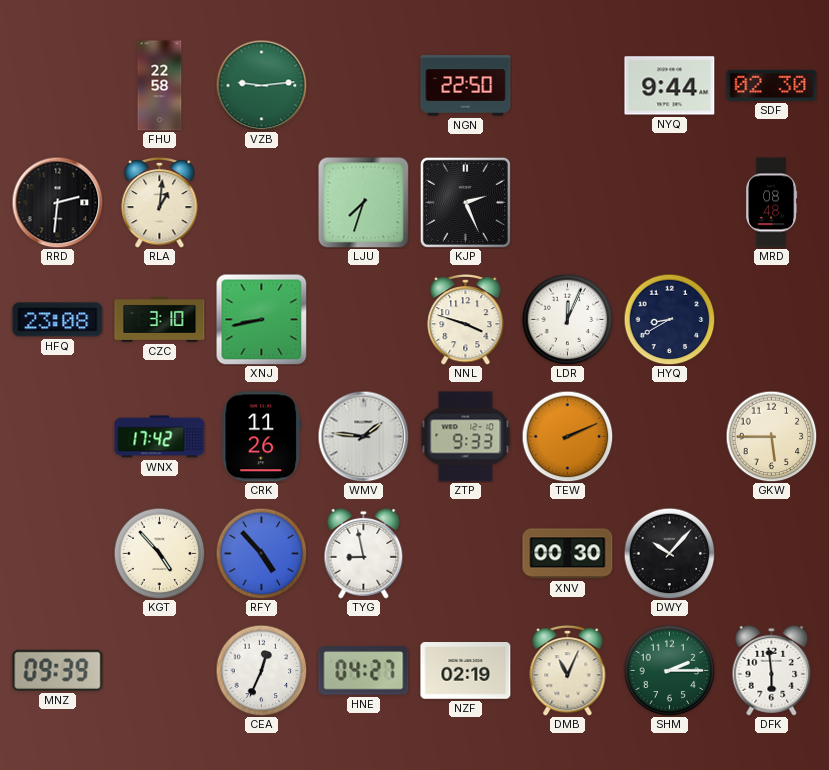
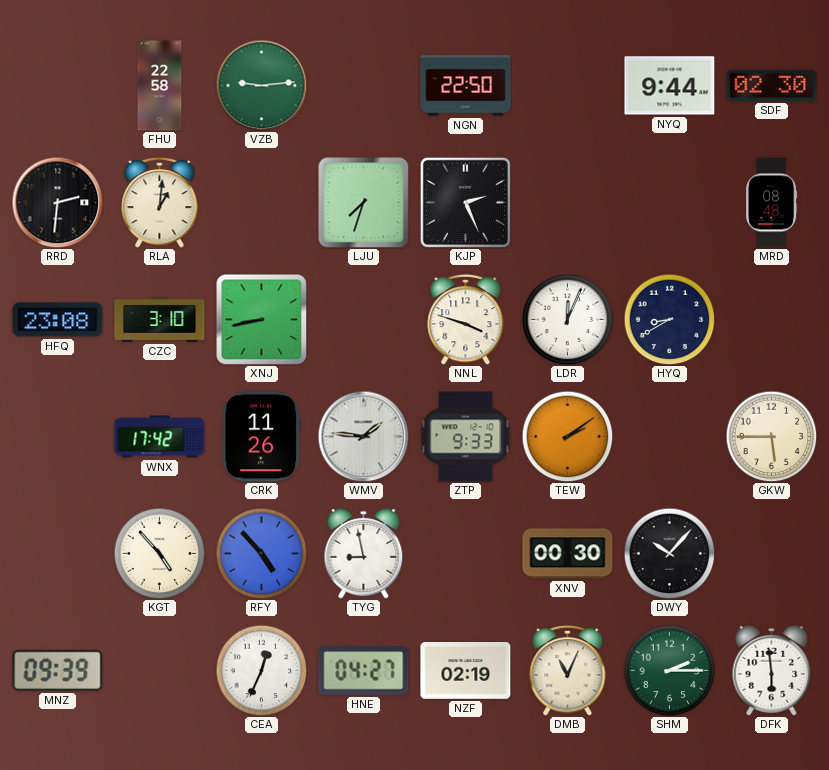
TEW: 2:11 -> 2:09 (567, 436)
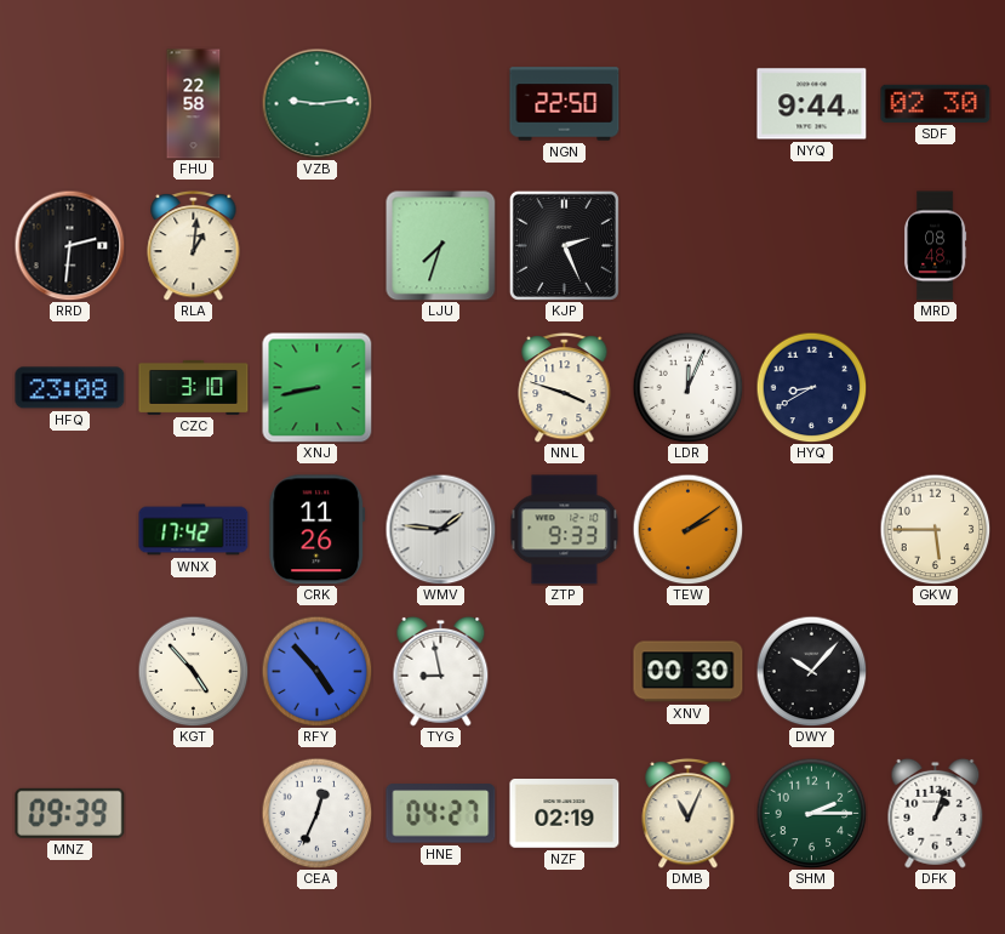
DFK: 5:59 -> 1:03 (936, 813)
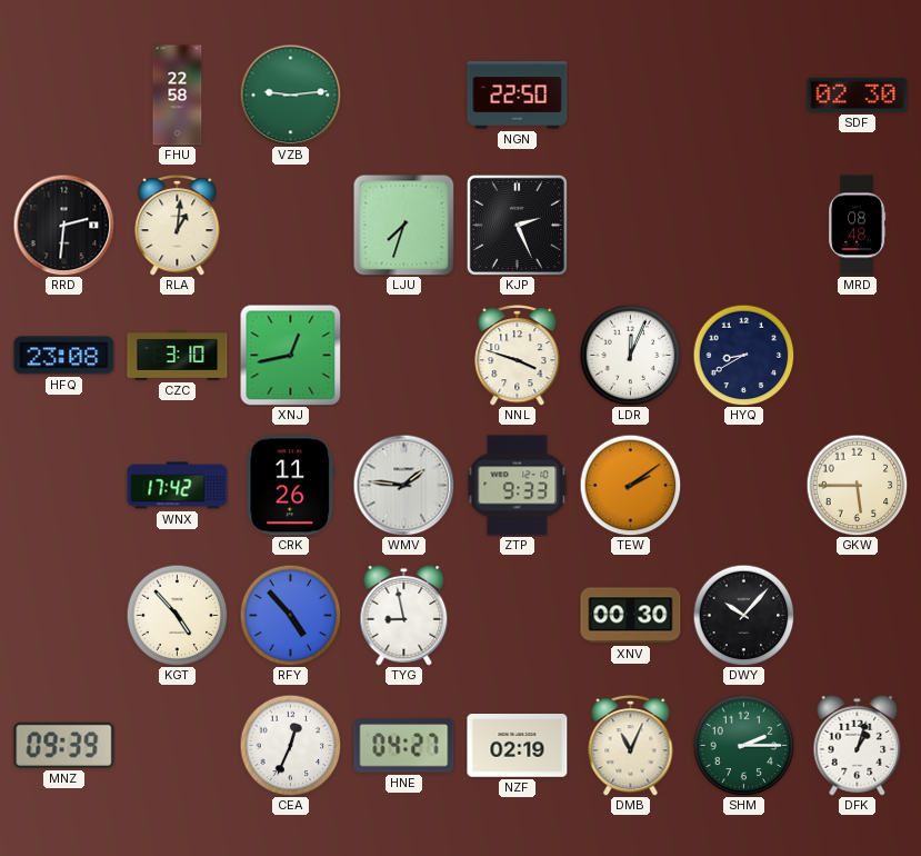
NYQ: 9:44 -> none (812, 104)
XNJ: 8:43 -> 12:43 (290, 355)
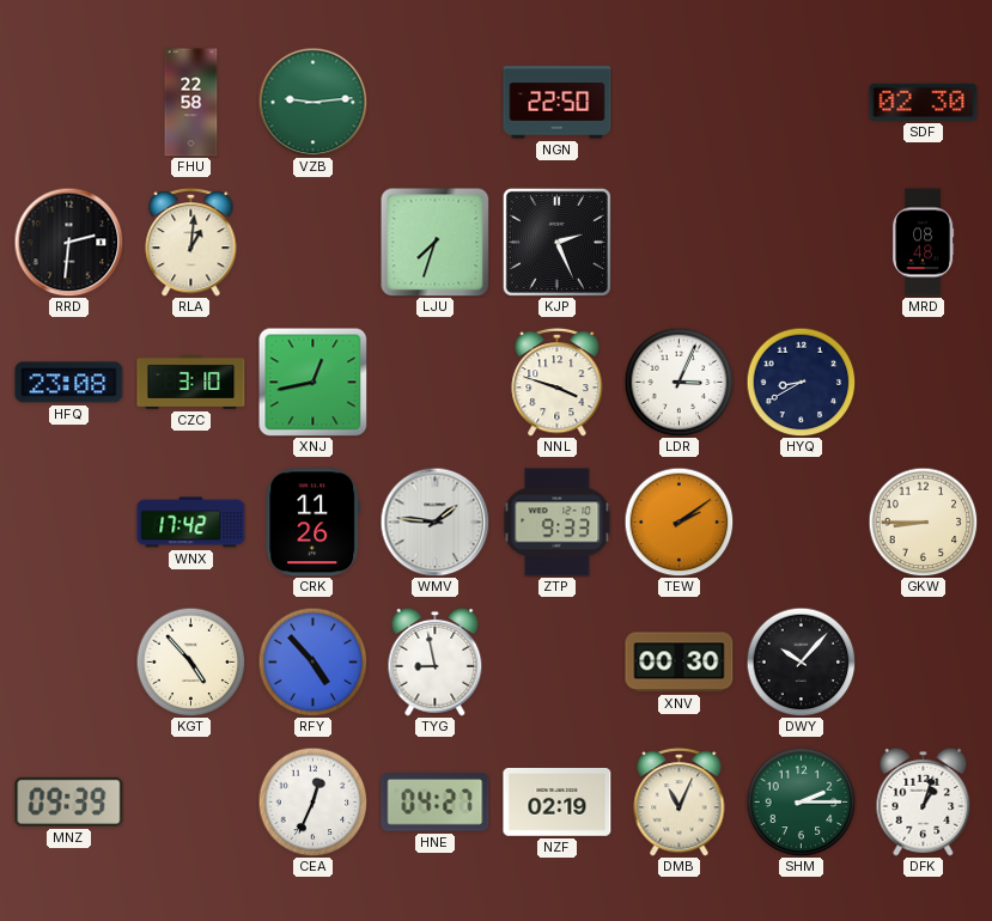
LDR: 12:04 -> 3:04 (678, 382)
GKW: 5:45 -> 8:45 (923, 522)
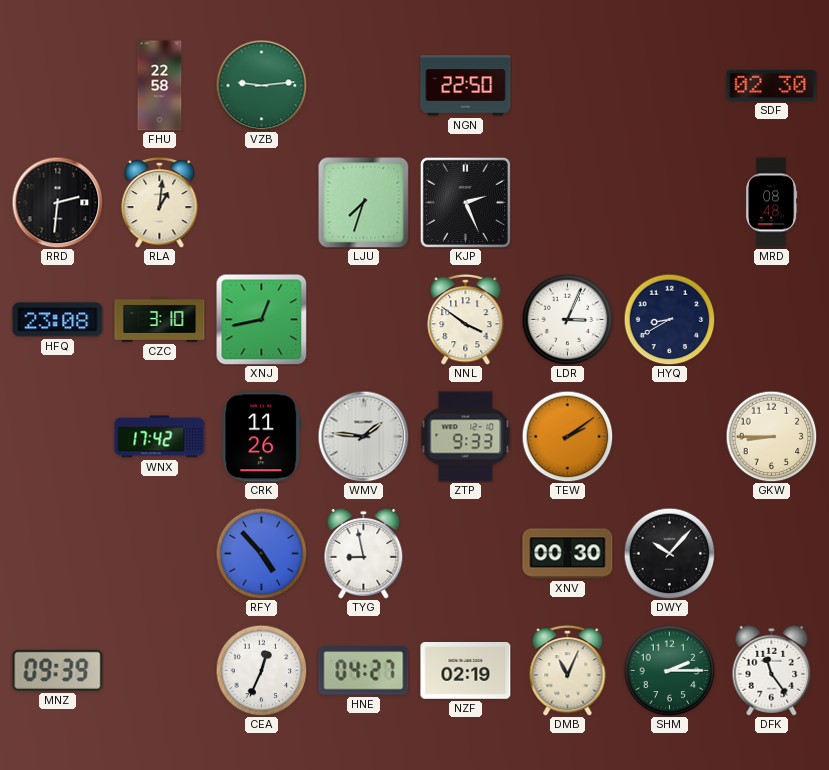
NNL: 3:48 -> 3:51 (466, 319)
KGT: 4:53 -> none (190, 661)
DFK: 1:03 -> 11:24 (772, 670)
